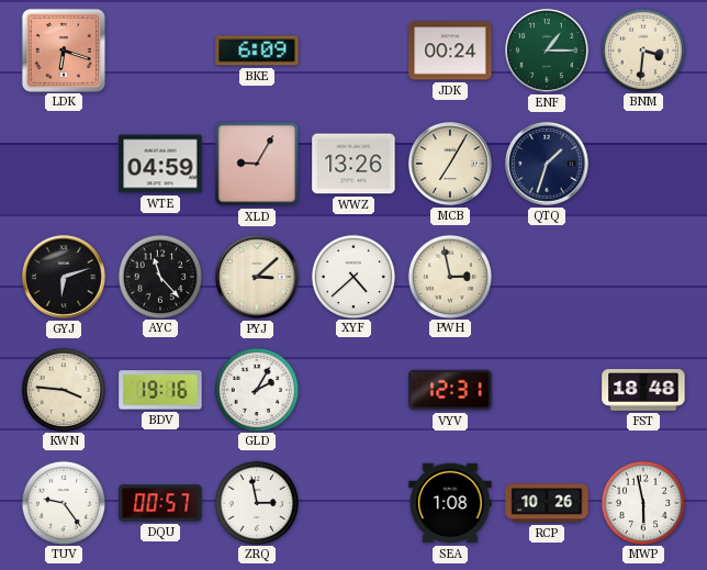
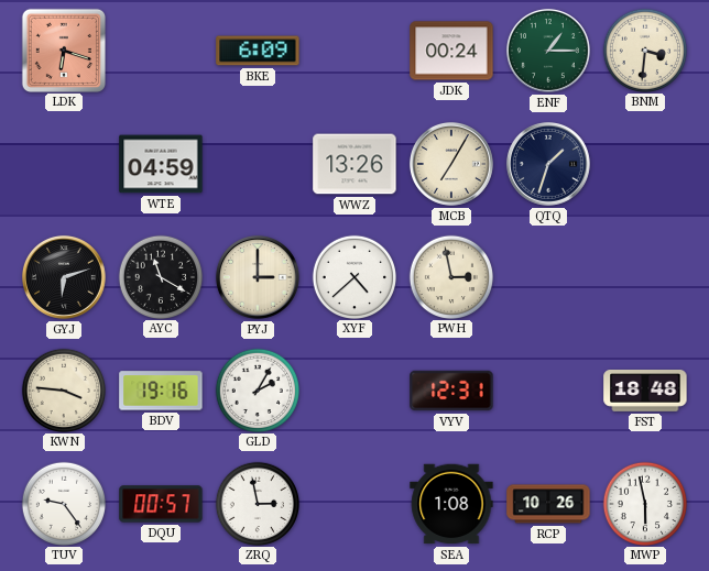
XLD: 9:05 -> none (257, 164)
AYC: 11:23 -> 11:20 (160, 276)
PYJ: 3:08 -> 3:00 (258, 277)
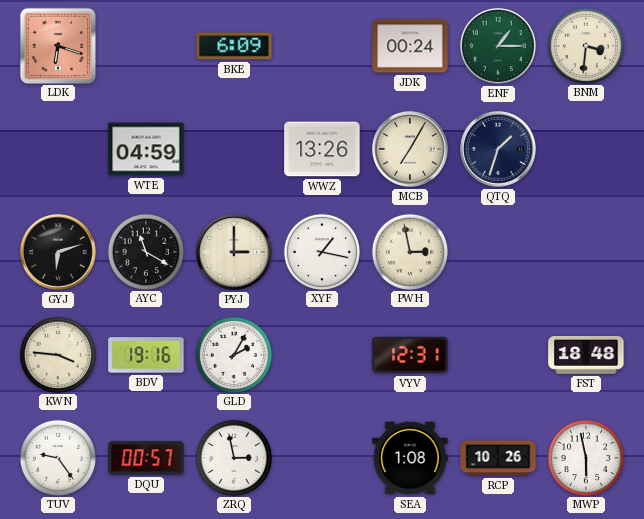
XYF: 4:38 -> 1:17 (321, 251)
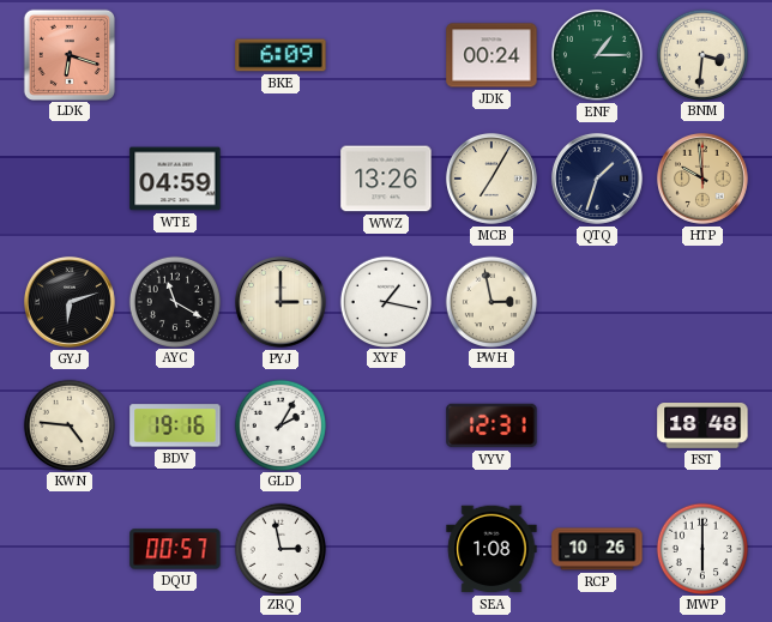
HTP: none -> 9:59 (702, 179)
KWN: 3:46 -> 4:46 (68, 424)
TUV: 9:24 -> none (57, 457)
MWP: 5:58 -> 6:00 (701, 548)
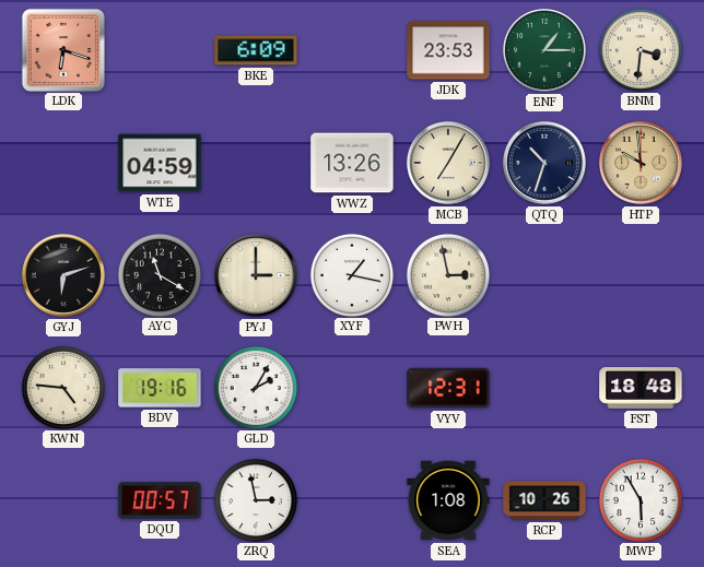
JDK: 00:24 -> 23:53 (448, 50)
QTQ: 1:33 -> 10:33 (544, 163)
MWP: 6:00 -> 5:55 (640, 499)
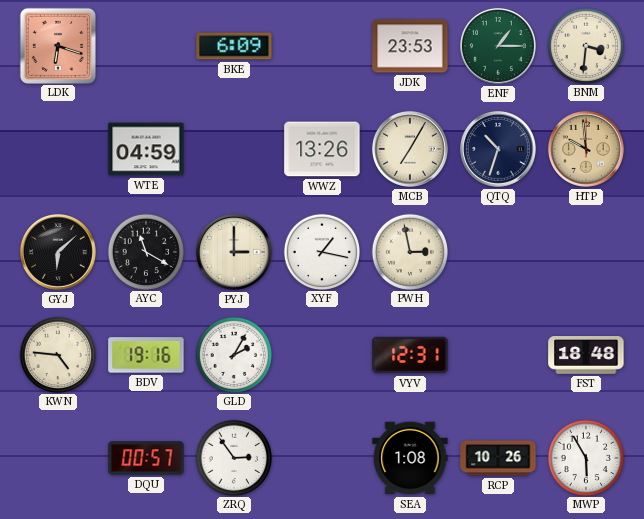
GYJ: 6:12 -> 6:08 (58, 252)
ZRQ: 2:58 -> 2:54 (233, 457)
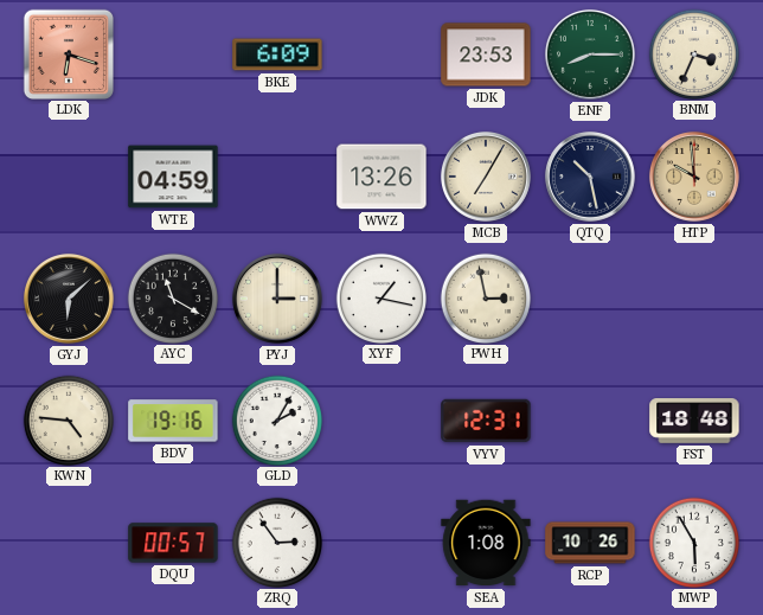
ENF: 1:15 -> 8:15 (590, 55)
BNM: 3:31 -> 3:34 (693, 53)
QTQ: 10:33 -> 10:28 (590, 177)
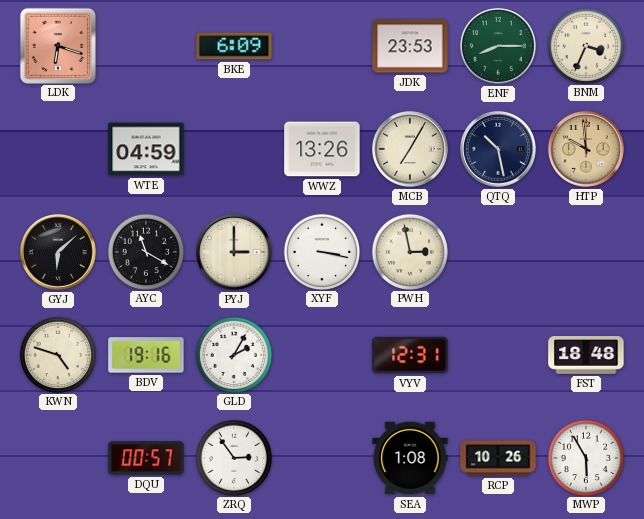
XYF: 1:17 -> 3:17 (321, 251)
KWN: 4:46 -> 4:48 (57, 354)
